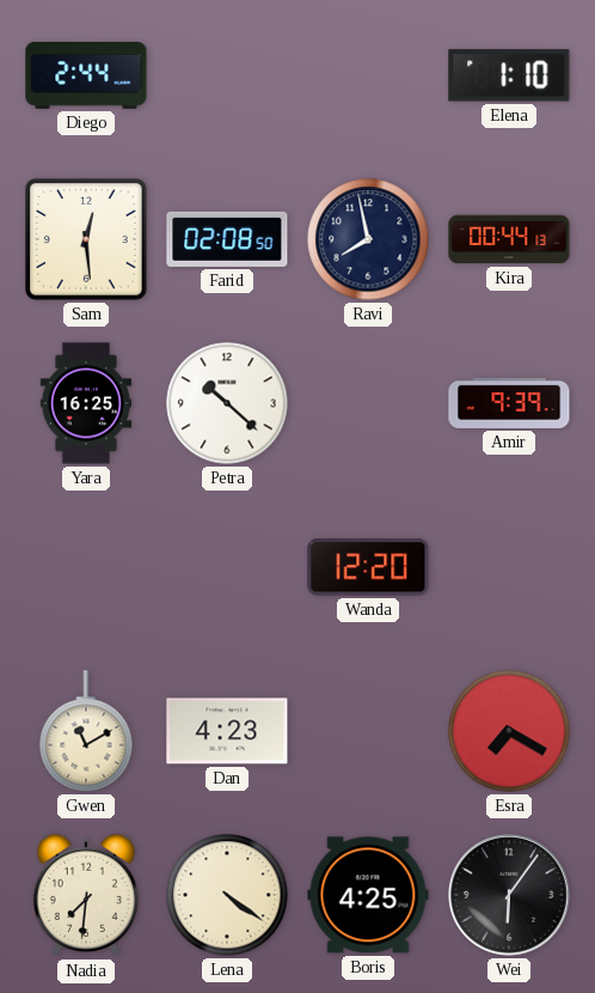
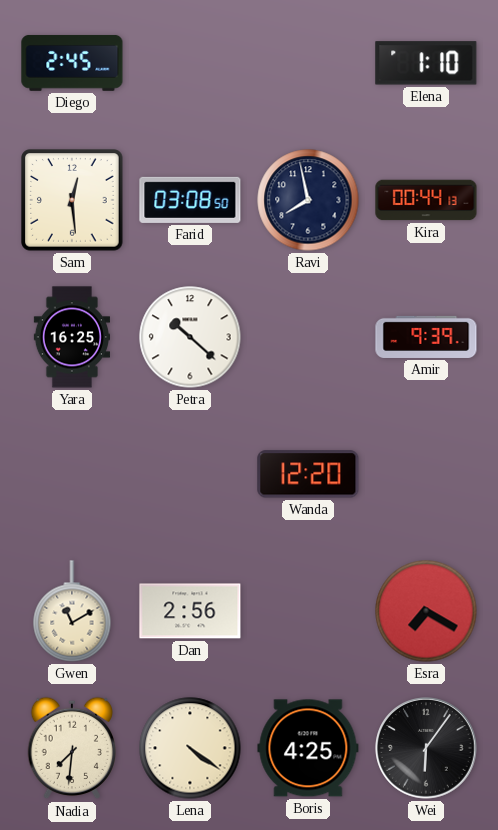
Diego: 2:44 -> 2:45 (72, 63)
Farid: 02:08 -> 03:08 (190, 200)
Dan: 4:23 -> 2:56 (190, 611)
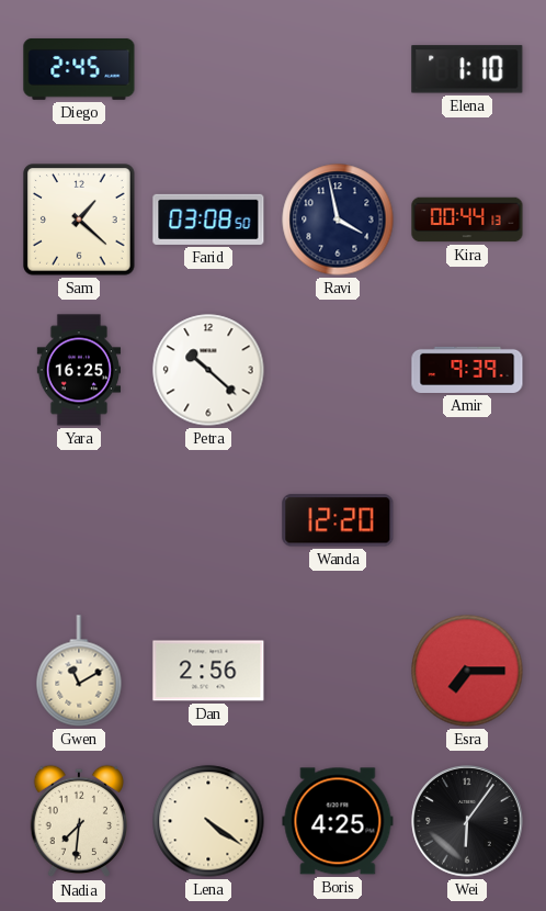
Sam: 12:29 -> 1:22 (79, 220)
Ravi: 7:58 -> 3:58 (338, 220)
Esra: 7:20 -> 7:15 (467, 671)
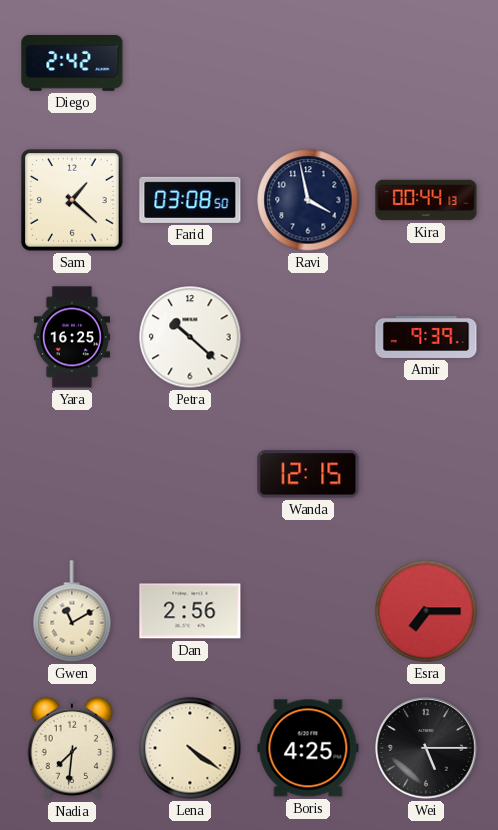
Diego: 2:45 -> 2:42 (72, 63)
Elena: 1:10 -> none (467, 69)
Wanda: 12:20 -> 12:15 (308, 474)
Wei: 6:06 -> 5:15 (426, 748)
